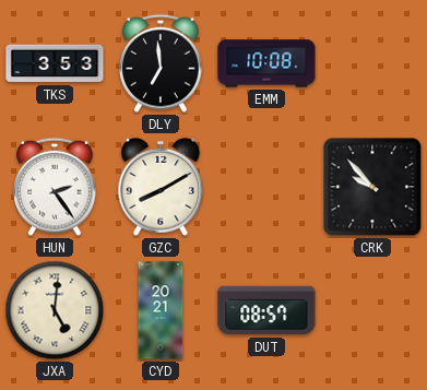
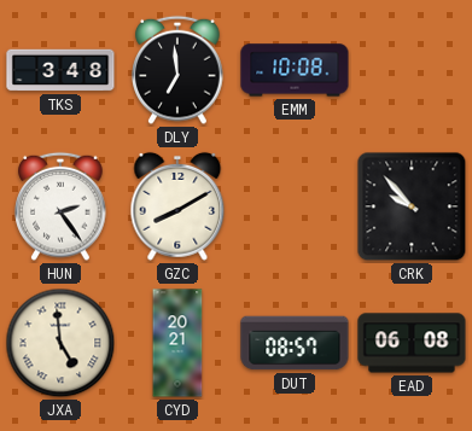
TKS: 3:53 -> 3:48 (60, 70)
JXA: 5:01 -> 4:59 (60, 343)
EAD: none -> 06:08 (412, 343)
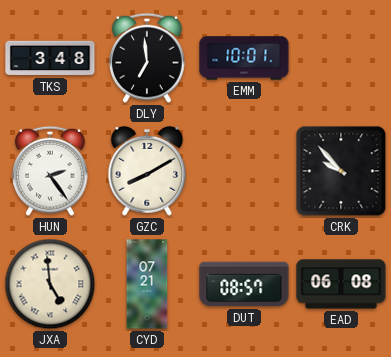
EMM: 10:08 -> 10:01 (244, 58)
CYD: 20:21 -> 07:21 (147, 284)
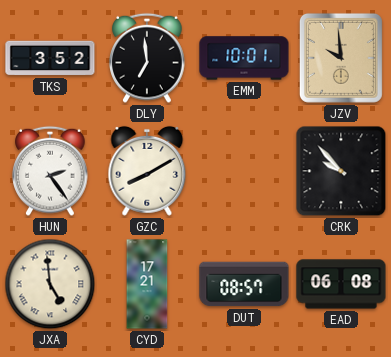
TKS: 3:48 -> 3:52 (50, 58)
JZV: none -> 9:59 (341, 58)
CYD: 07:21 -> 17:21 (147, 284)
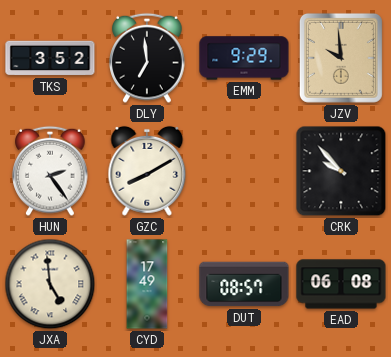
EMM: 10:01 -> 9:29 (244, 58)
CYD: 17:21 -> 17:49 (147, 284)
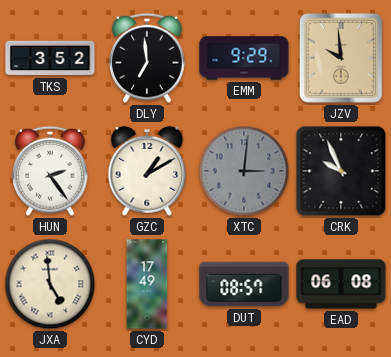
GZC: 8:10 -> 1:10 (147, 171)
XTC: none -> 3:01 (244, 171)
CRK: 9:53 -> 9:56 (341, 171)
